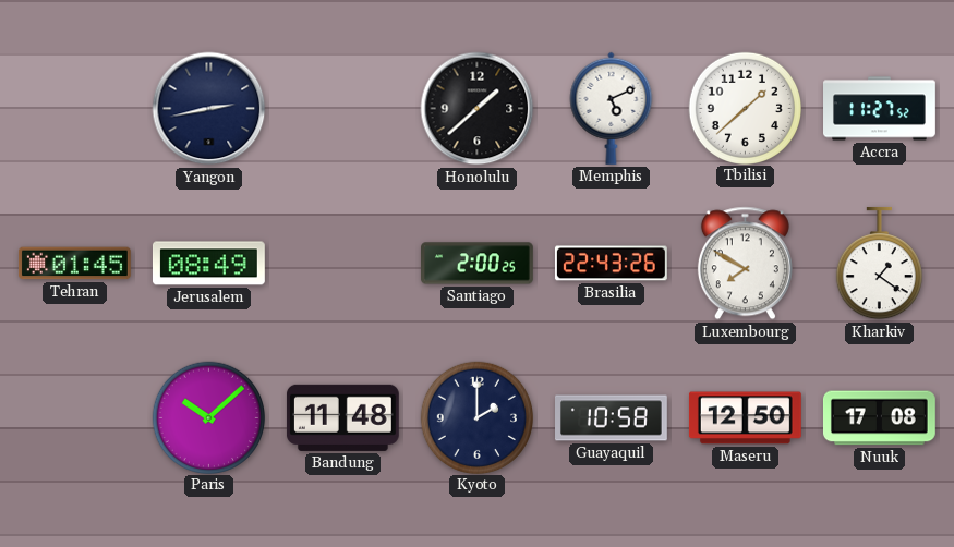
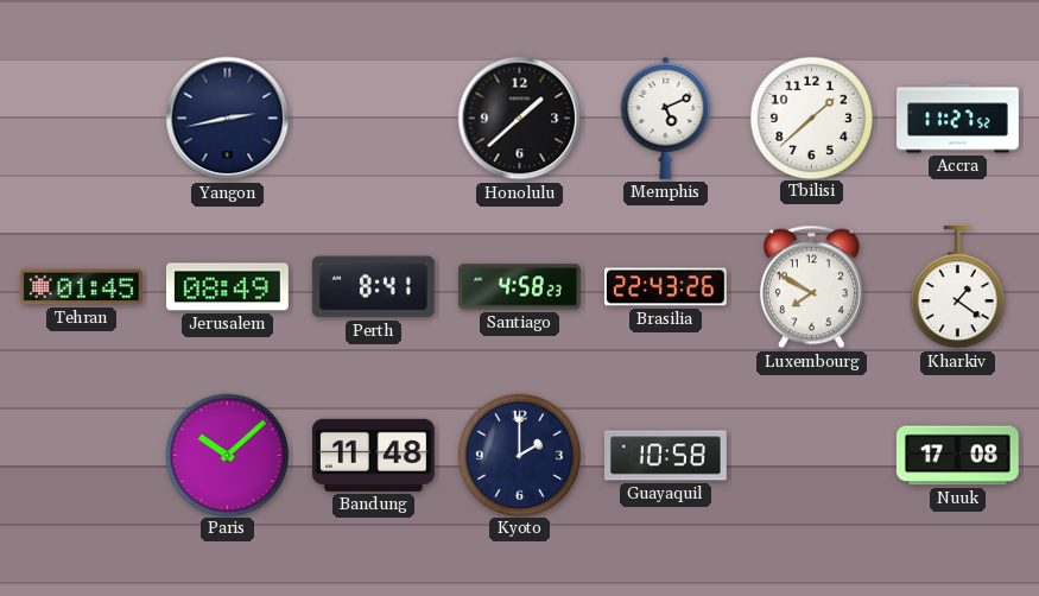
Perth: none -> 8:41 (373, 287)
Santiago: 2:00 -> 4:58 (520, 287)
Maseru: 12:50 -> none (745, 418)
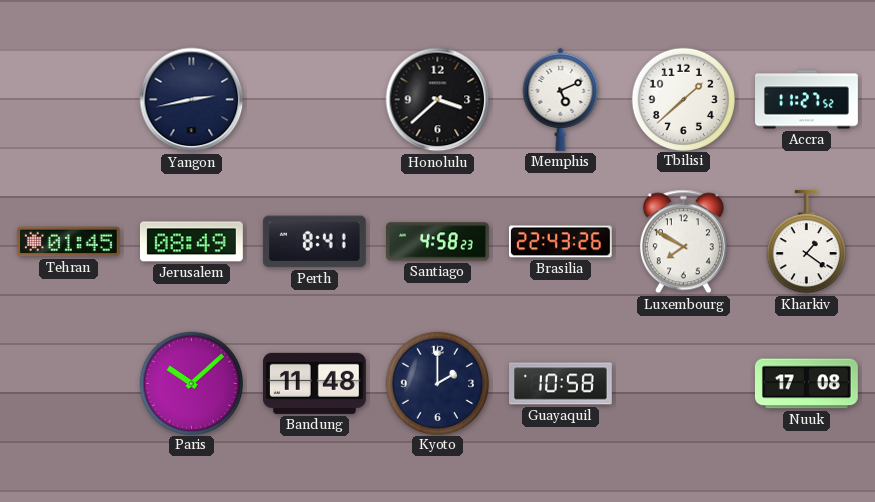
Honolulu: 1:38 -> 3:38 (438, 100)
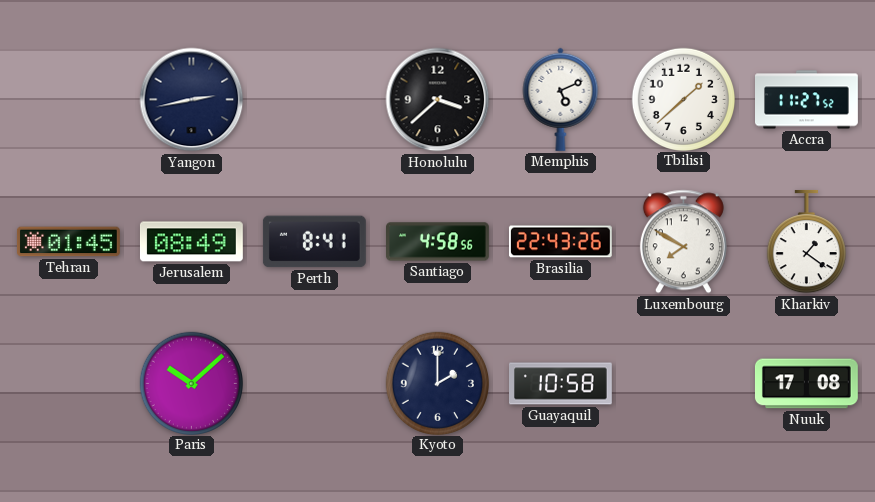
Santiago: 4:58:23 -> 4:58:56 (438, 242)
Bandung: 11:48 -> none (314, 383)
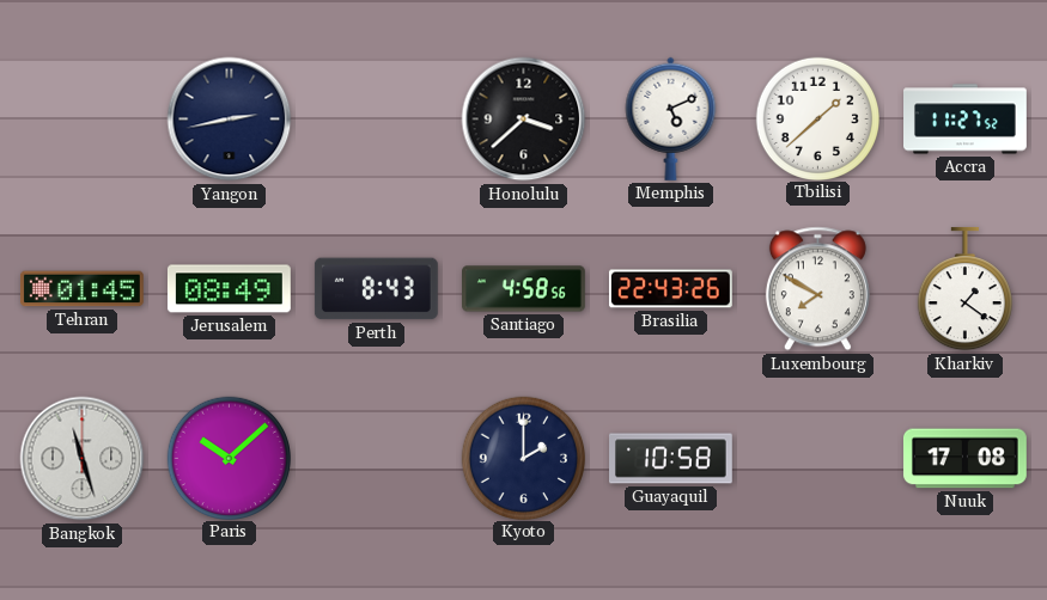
Perth: 8:41 -> 8:43 (376, 289)
Bangkok: none -> 11:27 (83, 459)
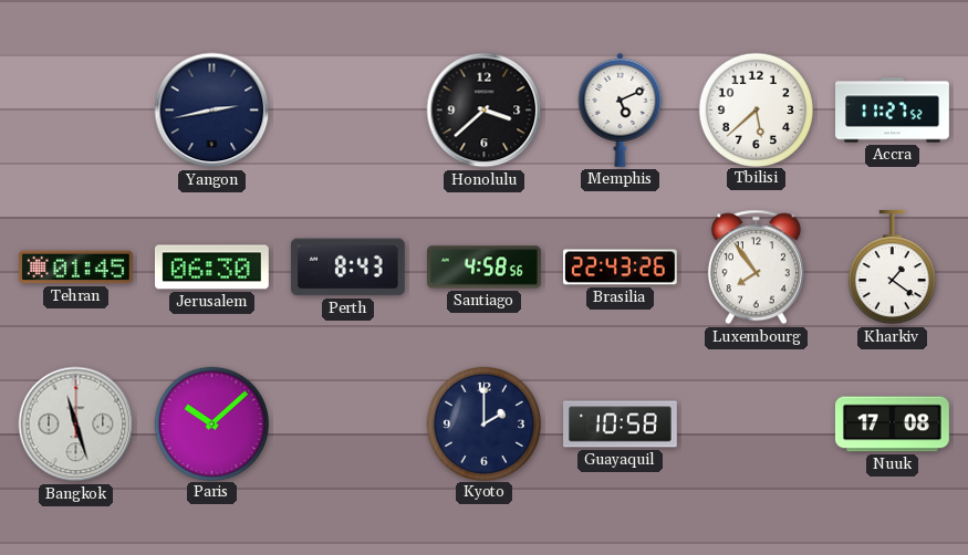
Tbilisi: 1:38 -> 5:38 (756, 109)
Jerusalem: 08:49 -> 06:30 (211, 268)
Luxembourg: 7:50 -> 7:54 (756, 268)
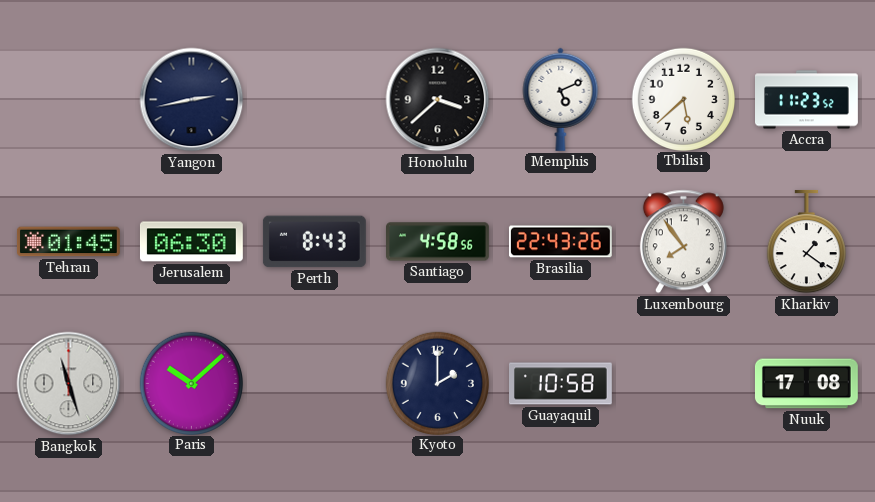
Accra: 11:27 -> 11:23 (807, 100)
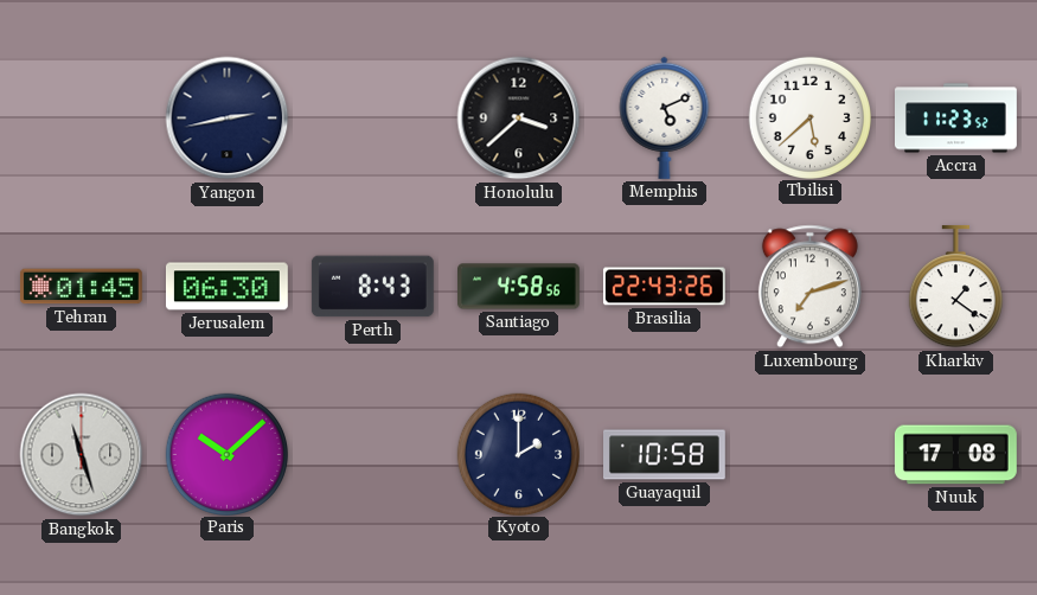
Luxembourg: 7:54 -> 7:12 (809, 287)
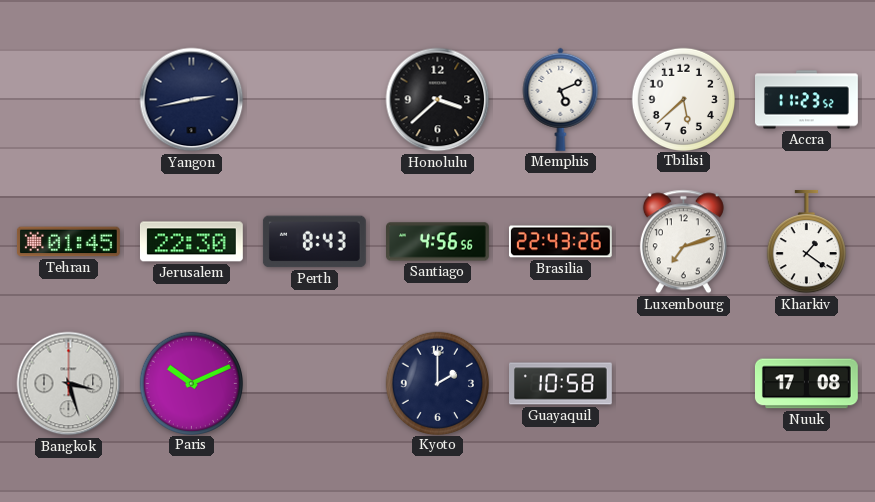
Jerusalem: 06:30 -> 22:30 (191, 242)
Santiago: 4:58 -> 4:56 (438, 242)
Bangkok: 11:27 -> 3:27 (69, 384)
Paris: 10:08 -> 10:11 (191, 383)
